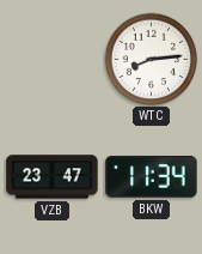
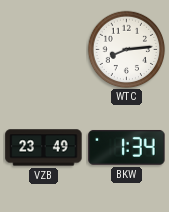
VZB: 23:47 -> 23:49 (44, 148)
BKW: 11:34 -> 1:34 (127, 147)
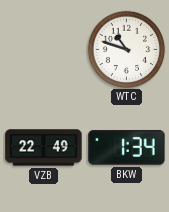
WTC: 8:14 -> 10:48 (126, 49)
VZB: 23:49 -> 22:49 (44, 148)
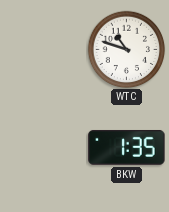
VZB: 22:49 -> none (44, 148)
BKW: 1:34 -> 1:35 (127, 147)
